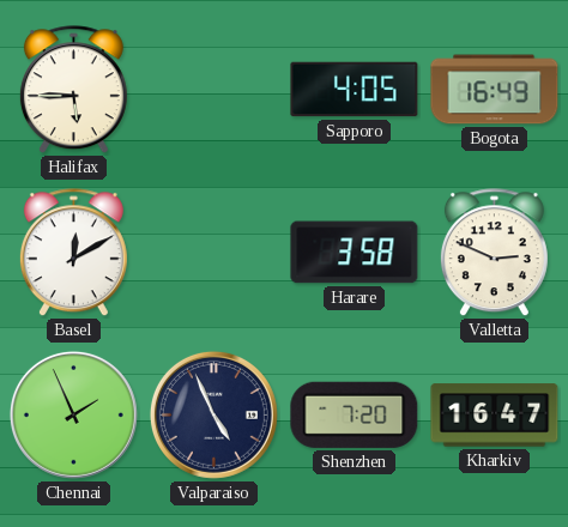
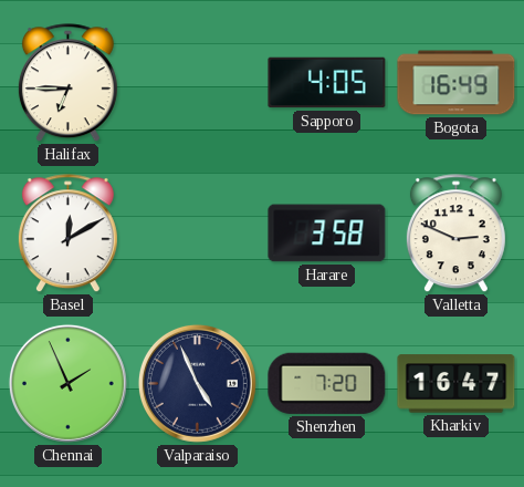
Halifax: 5:45 -> 6:45 (67, 83)
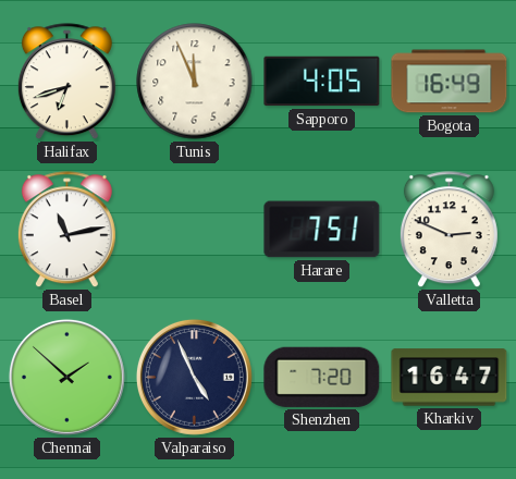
Halifax: 6:45 -> 6:42 (66, 82)
Tunis: none -> 11:56 (195, 82)
Basel: 12:10 -> 11:13 (66, 230)
Harare: 3:58 -> 7:51 (322, 230)
Chennai: 1:56 -> 1:52 (66, 377)
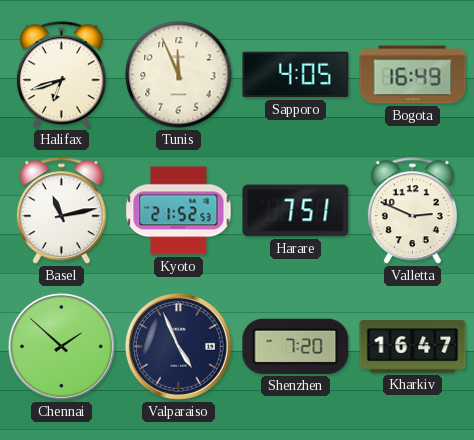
Kyoto: none -> 21:52 (179, 211)
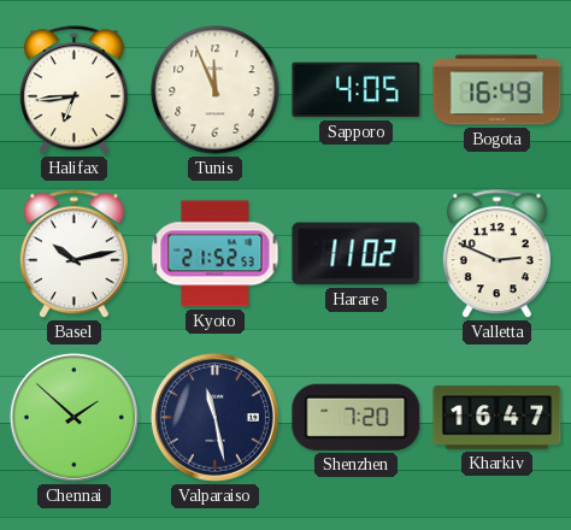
Halifax: 6:42 -> 6:44 (73, 90)
Basel: 11:13 -> 10:13 (73, 254)
Harare: 7:51 -> 11:02 (357, 254)
Valparaiso: 4:56 -> 11:28 (214, 417)
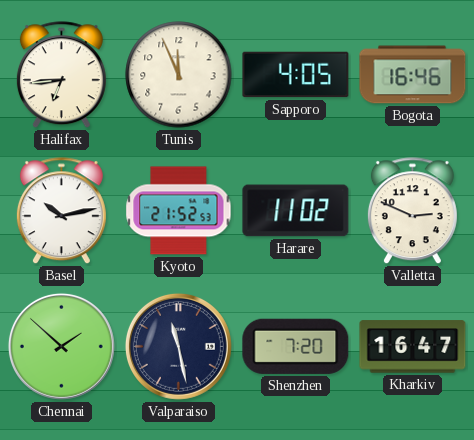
Bogota: 16:49 -> 16:46 (413, 75)
